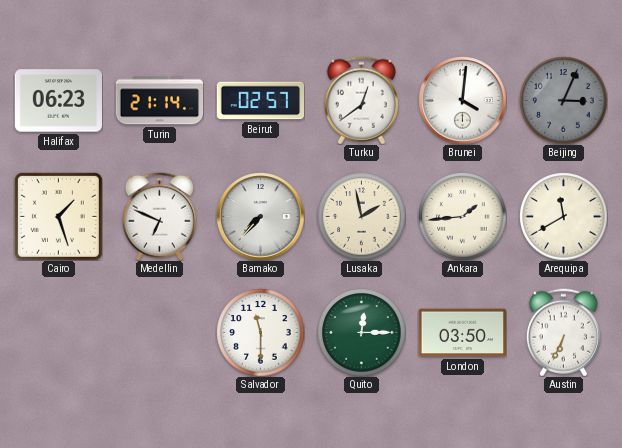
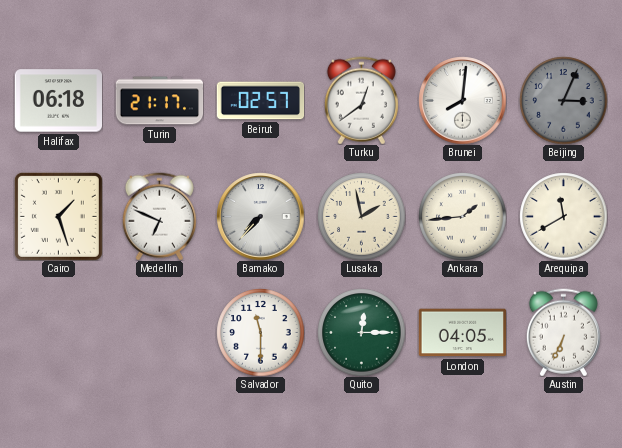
Halifax: 06:23 -> 06:18 (58, 101)
Turin: 21:14 -> 21:17 (159, 101)
Brunei: 4:01 -> 8:01 (462, 100)
London: 03:50 -> 04:05 (462, 333)
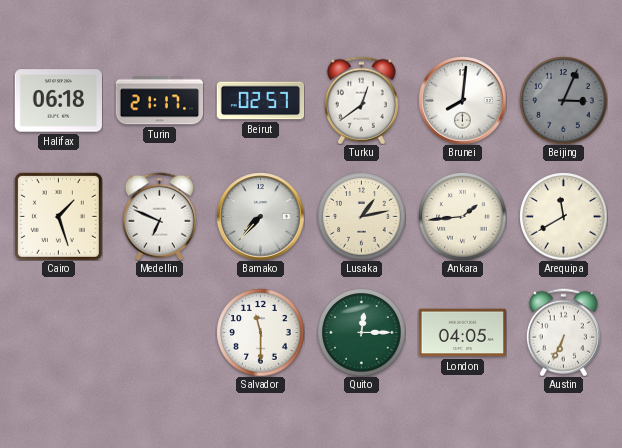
Lusaka: 1:58 -> 1:13 (361, 216)
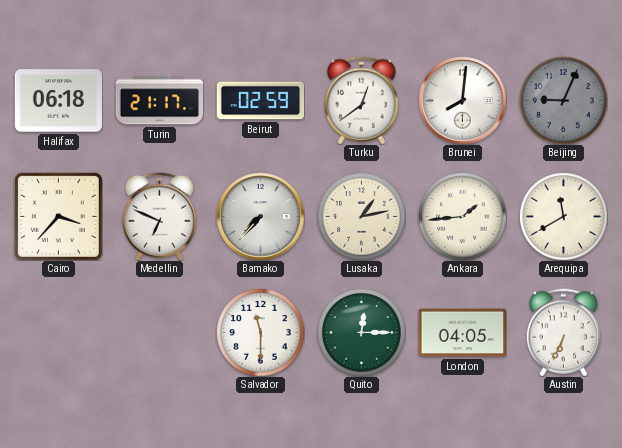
Beirut: 02:57 -> 02:59 (260, 101)
Beijing: 3:04 -> 9:04 (563, 100)
Cairo: 1:27 -> 3:37 (58, 216)
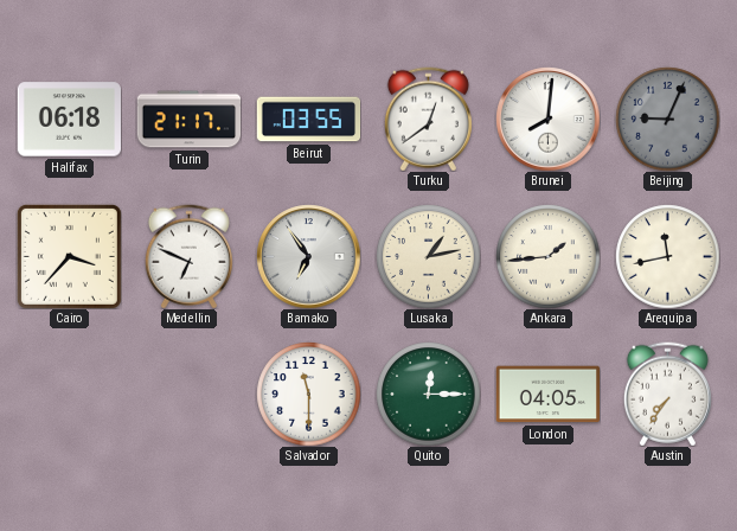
Beirut: 02:59 -> 03:55 (308, 120)
Bamako: 7:37 -> 6:54 (308, 256)
Arequipa: 11:40 -> 11:43 (667, 256)
Austin: 6:34 -> 7:36 (667, 394)
